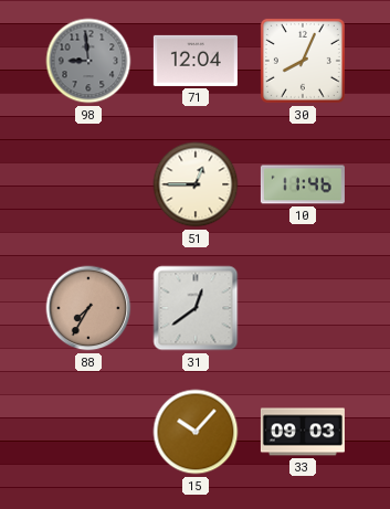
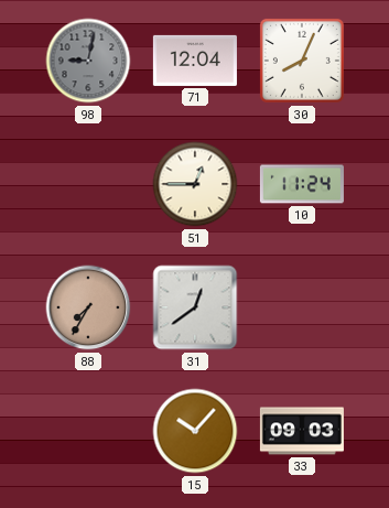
98: 8:59 -> 9:02 (88, 61)
10: 11:46 -> 11:24 (302, 184)
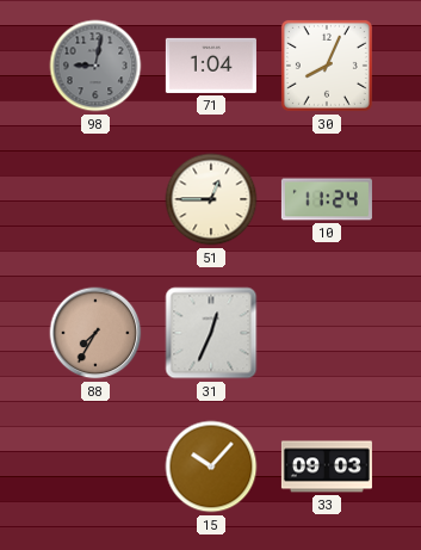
71: 12:04 -> 1:04 (211, 66)
31: 12:39 -> 12:34 (211, 333)
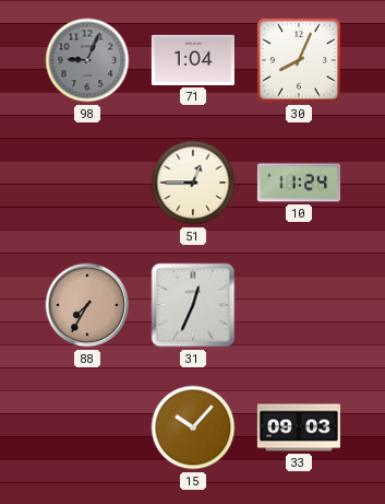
98: 9:02 -> 9:04 (87, 60)
